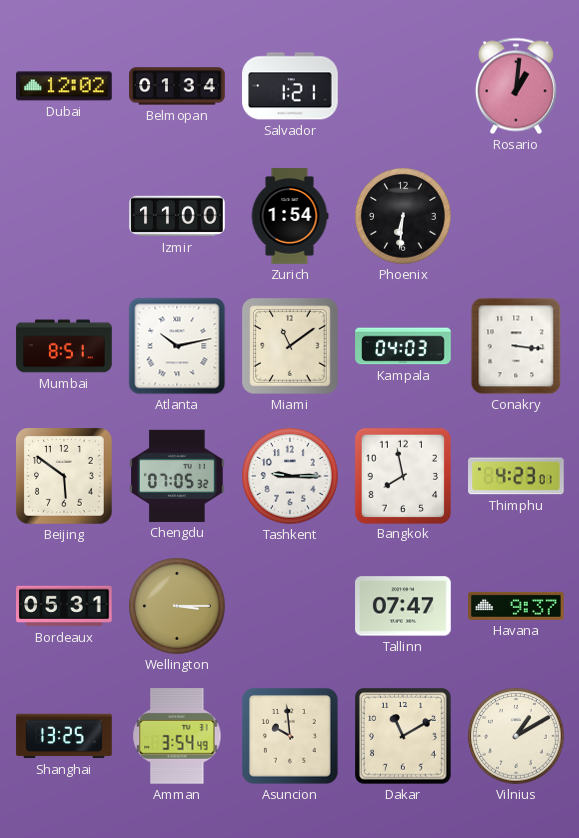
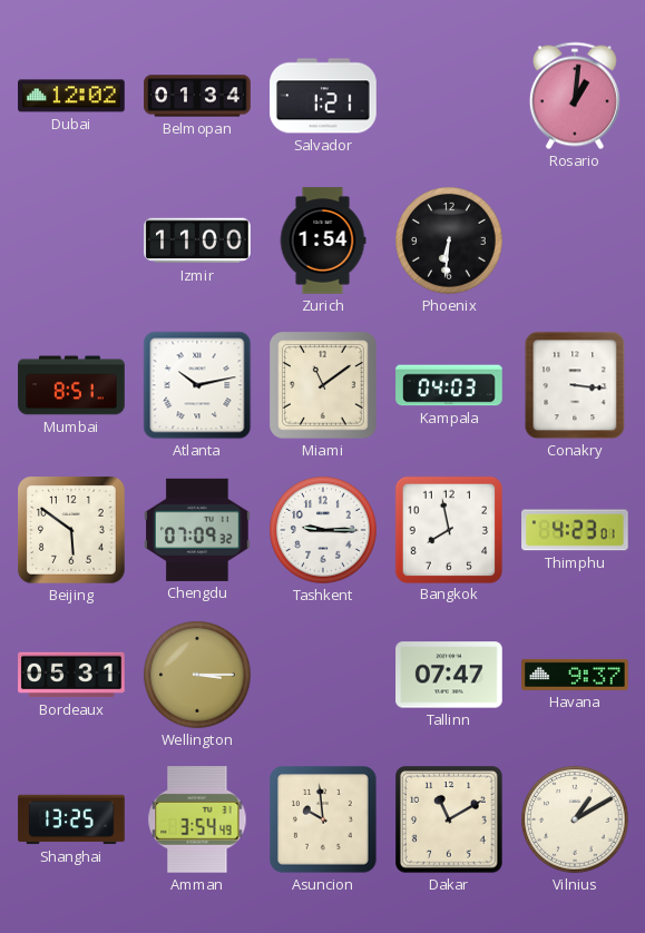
Chengdu: 07:05 -> 07:09 (197, 530)
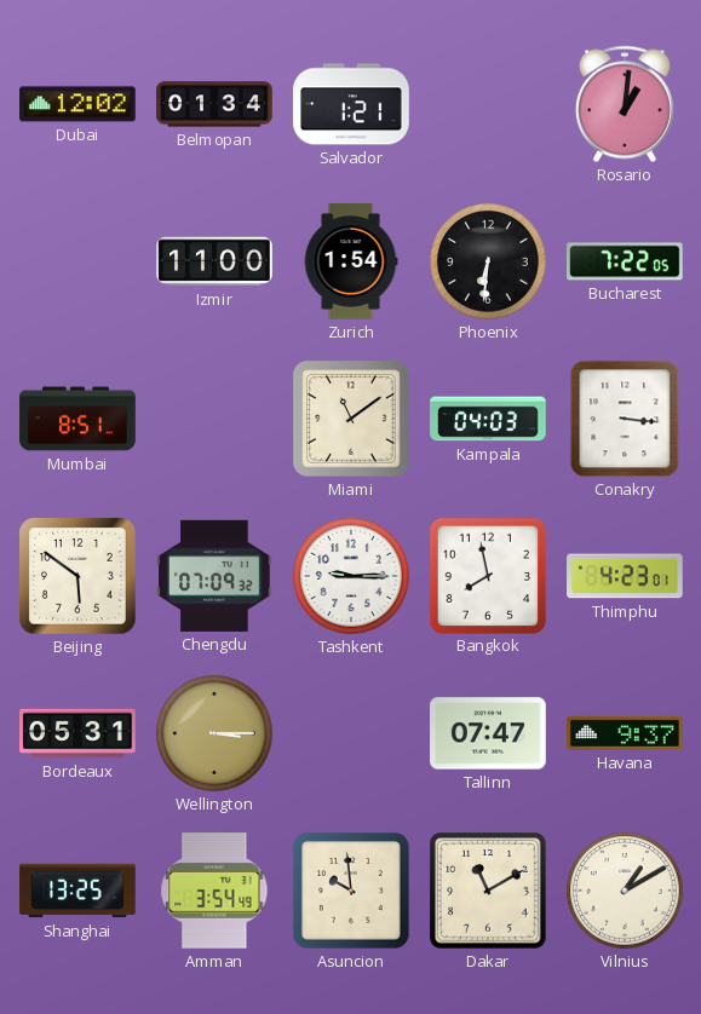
Bucharest: none -> 7:22 (625, 261)
Atlanta: 10:13 -> none (197, 385)
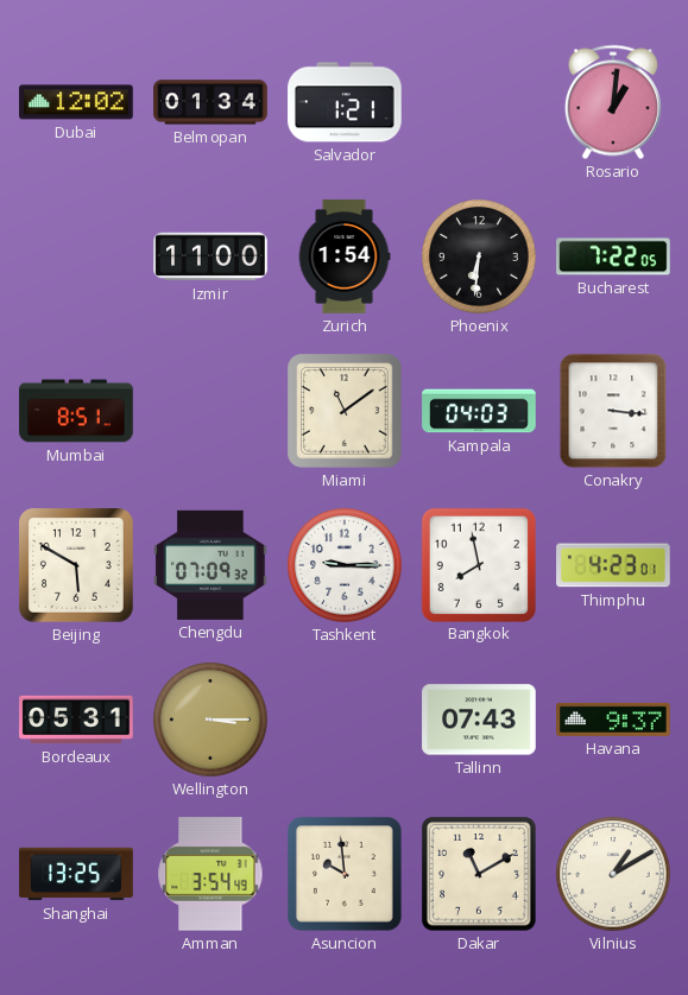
Beijing: 5:51 -> 5:50 (77, 566)
Tallinn: 07:47 -> 07:43 (479, 720)
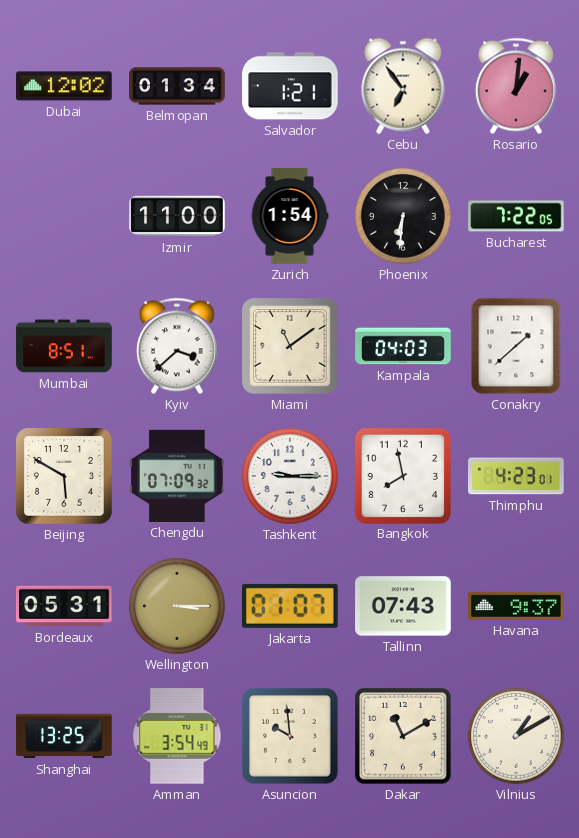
Cebu: none -> 6:54 (403, 86)
Kyiv: none -> 3:38 (177, 346)
Conakry: 3:16 -> 1:38 (516, 346)
Jakarta: none -> 01:07 (291, 606)
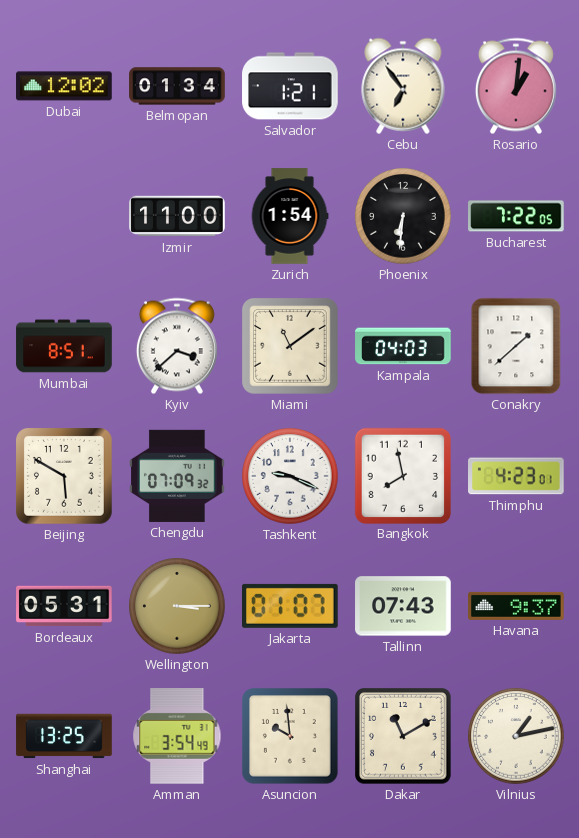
Tashkent: 9:15 -> 9:19 (290, 476)
Vilnius: 1:10 -> 1:13 (516, 736)
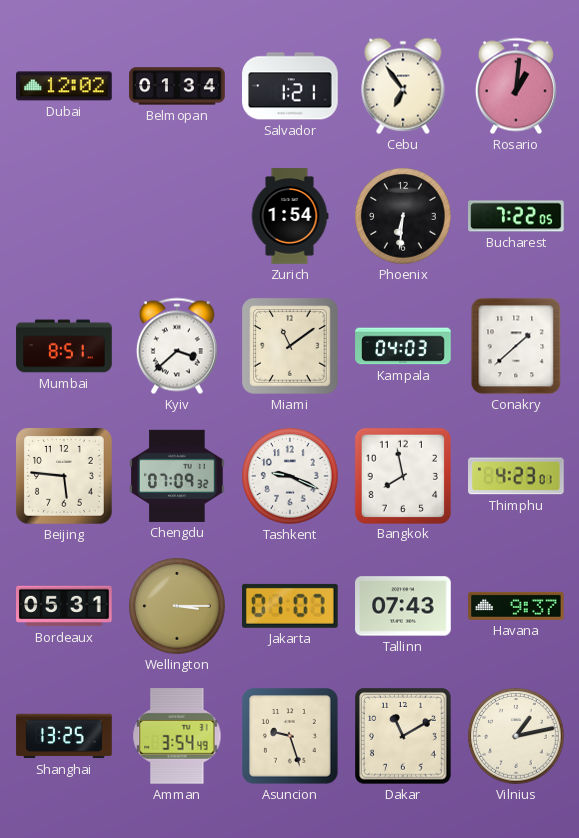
Izmir: 11:00 -> none (177, 216)
Beijing: 5:50 -> 5:46 (65, 477)
Asuncion: 9:59 -> 9:27 (291, 737)
